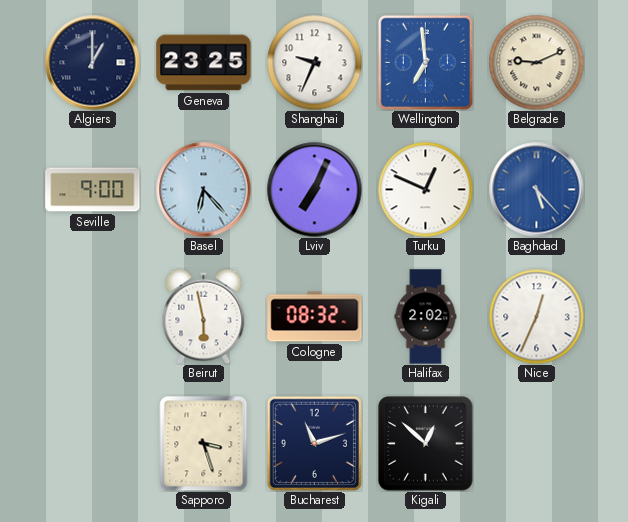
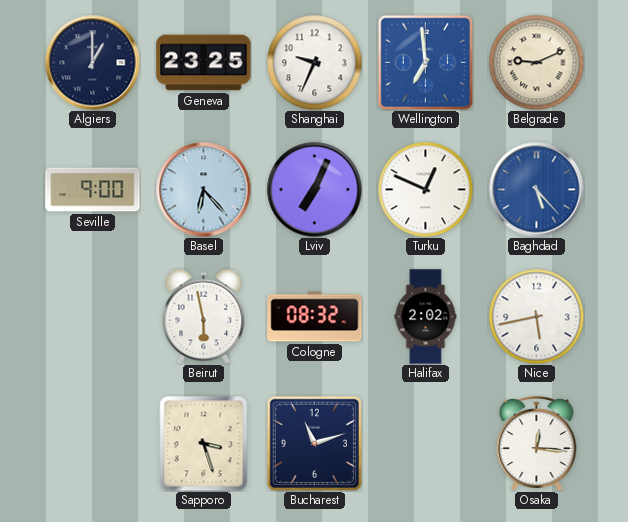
Nice: 12:34 -> 5:43 (536, 316)
Kigali: 12:52 -> none (426, 444)
Osaka: none -> 12:16 (537, 443)
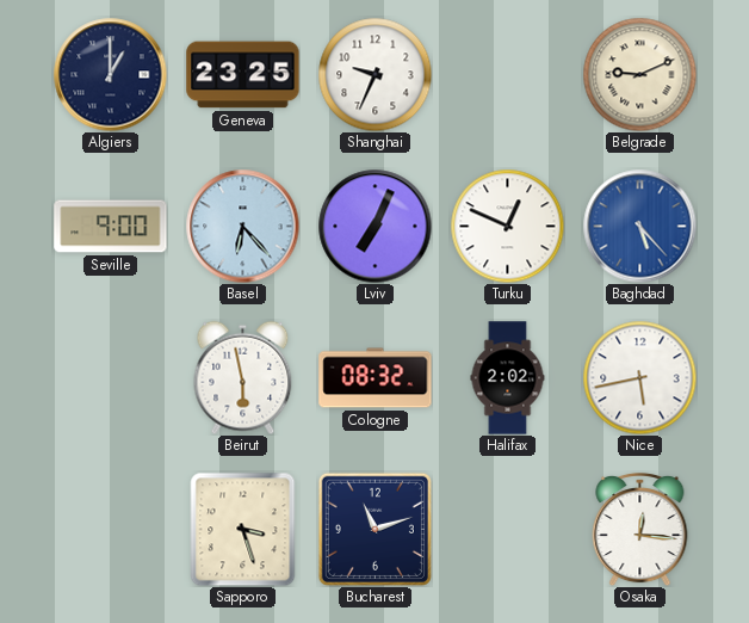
Wellington: 6:59 -> none (425, 62)
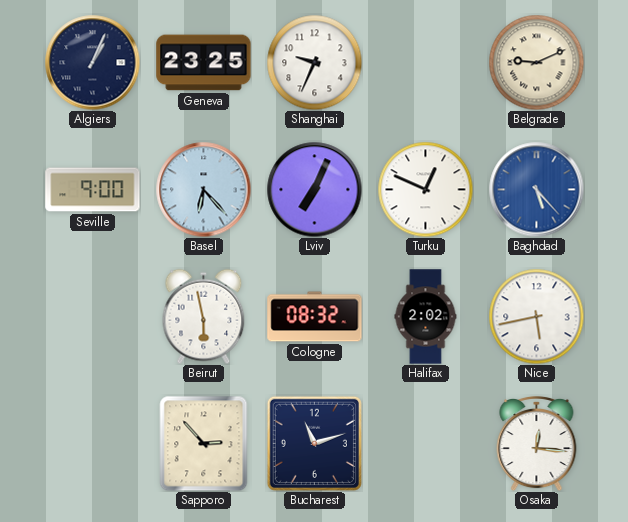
Algiers: 1:00 -> 1:04 (92, 62)
Sapporo: 3:27 -> 2:53 (204, 443)
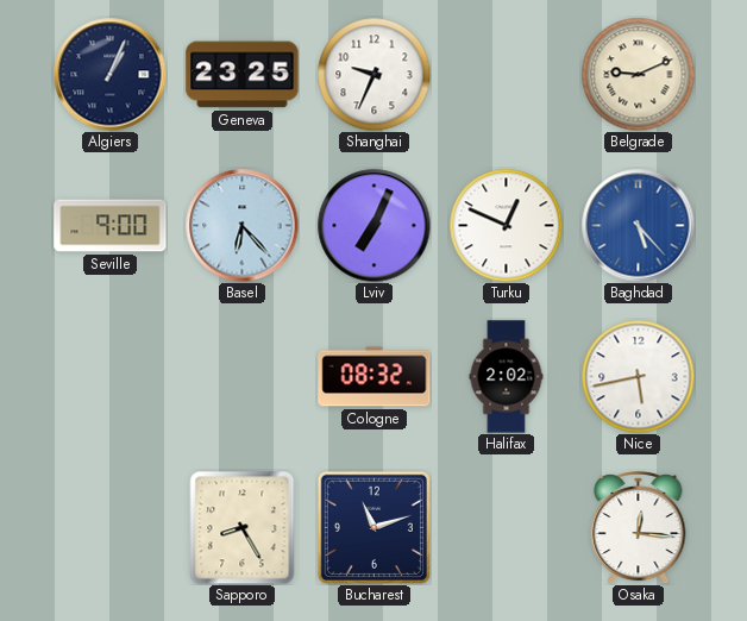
Beirut: 5:58 -> none (204, 316)
Sapporo: 2:53 -> 8:25 (243, 527)
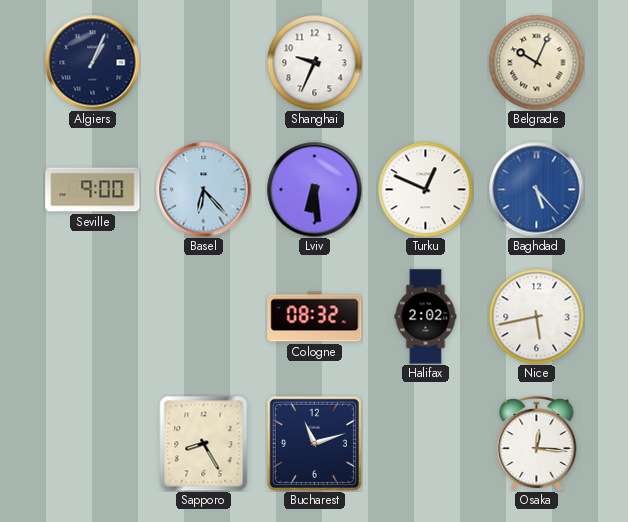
Geneva: 23:25 -> none (243, 75)
Belgrade: 9:11 -> 10:04 (536, 62)
Lviv: 7:04 -> 6:29 (314, 189)
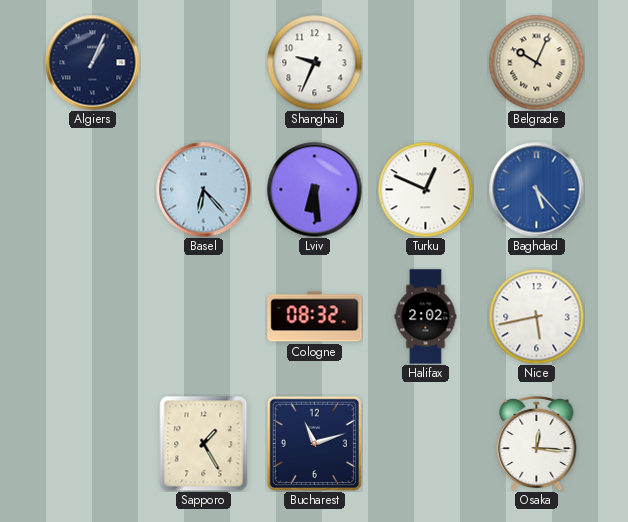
Seville: 9:00 -> none (93, 190)
Sapporo: 8:25 -> 1:25 (204, 443)
